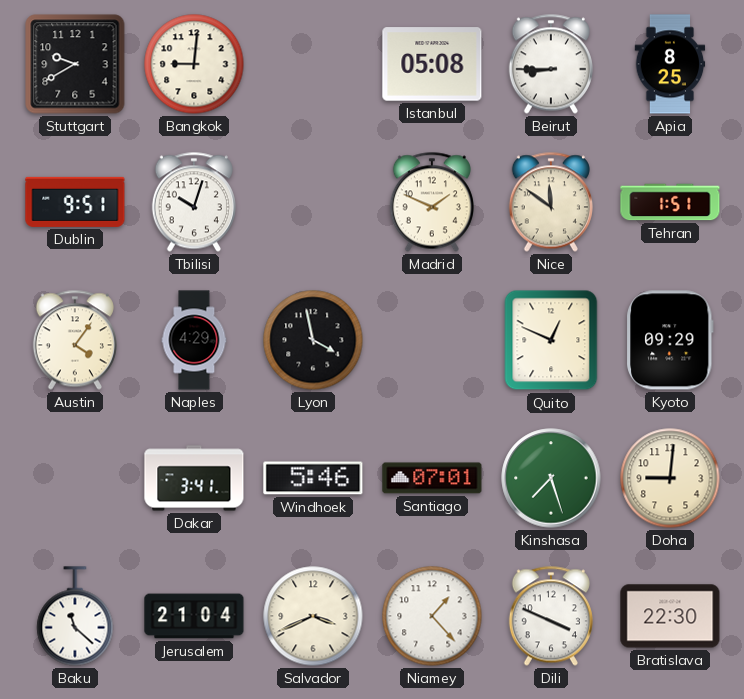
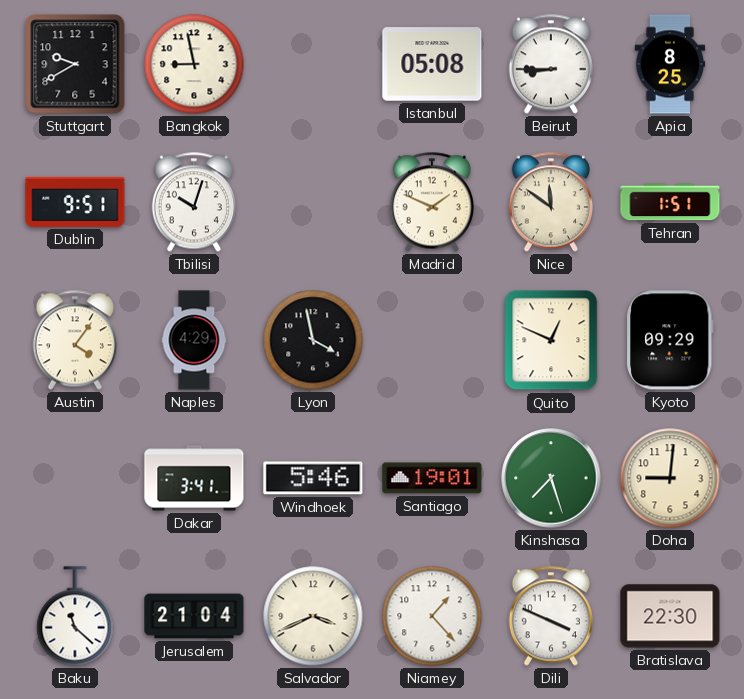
Bangkok: 9:01 -> 8:58 (194, 64)
Santiago: 07:01 -> 19:01 (432, 478)
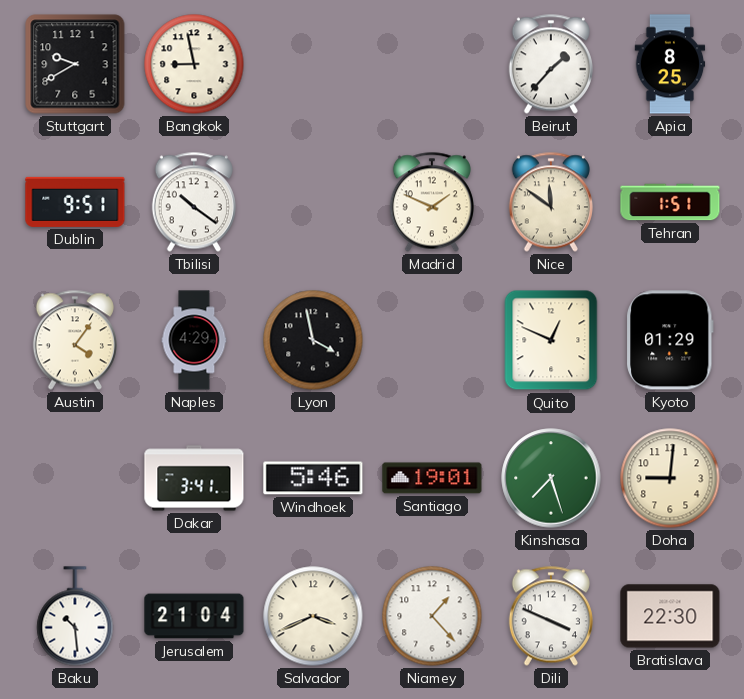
Istanbul: 05:08 -> none (432, 64)
Beirut: 8:45 -> 1:37 (551, 64)
Tbilisi: 10:03 -> 10:21 (194, 202)
Kyoto: 09:29 -> 01:29 (671, 340)
Baku: 11:22 -> 10:29 (75, 616)
